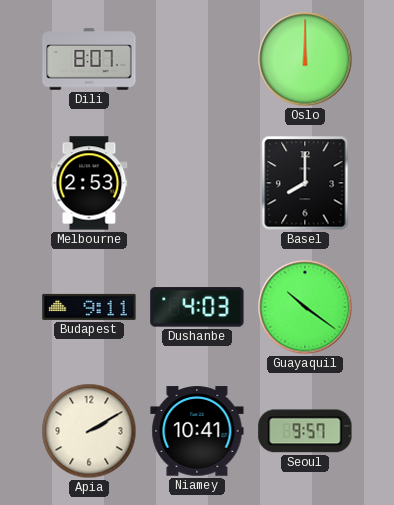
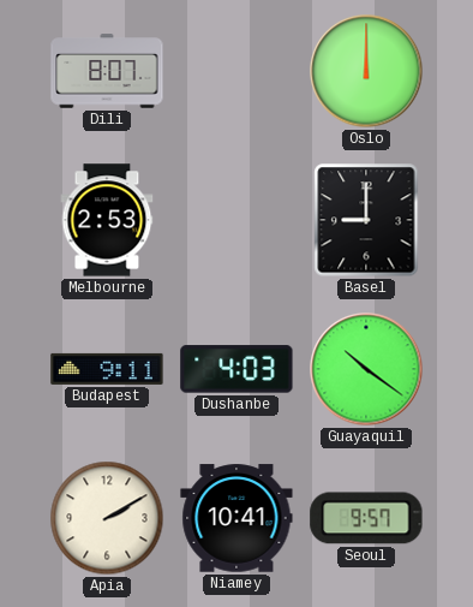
Basel: 8:00 -> 9:00 (366, 220)
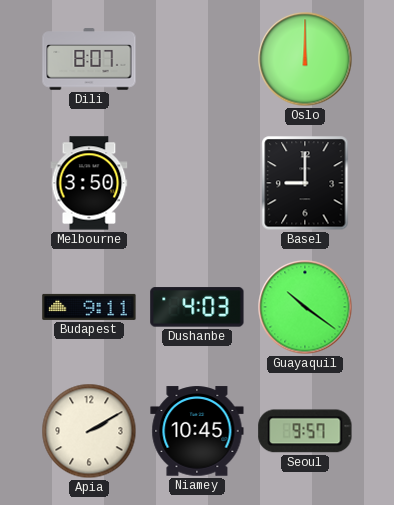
Melbourne: 2:53 -> 3:50 (89, 183)
Niamey: 10:41 -> 10:45 (197, 431)
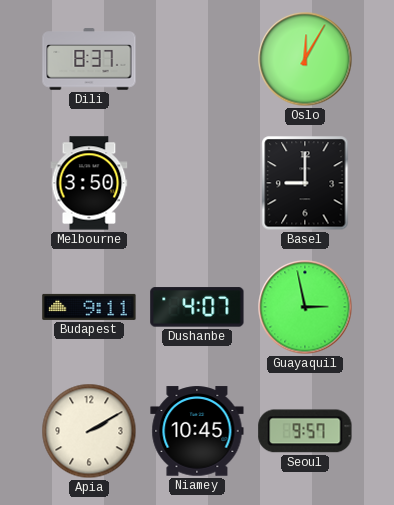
Dili: 8:07 -> 8:37 (89, 59)
Oslo: 12:00 -> 12:05 (305, 59)
Dushanbe: 4:03 -> 4:07 (197, 307)
Guayaquil: 10:21 -> 2:58 (305, 307)
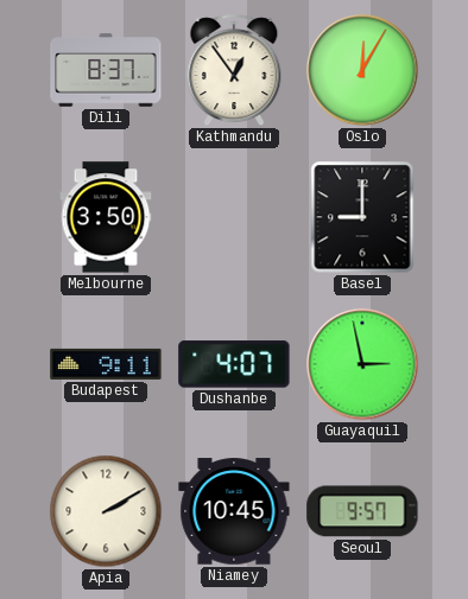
Kathmandu: none -> 12:54 (234, 71)
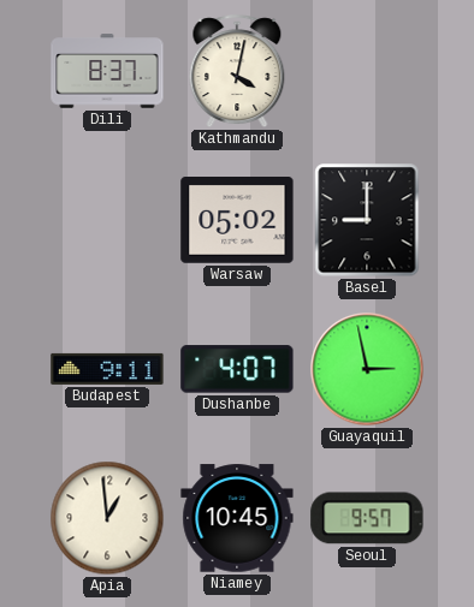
Kathmandu: 12:54 -> 4:02 (237, 72)
Oslo: 12:05 -> none (362, 70)
Melbourne: 3:50 -> none (106, 217)
Warsaw: none -> 05:02 (237, 221)
Apia: 2:10 -> 12:59 (107, 518)
